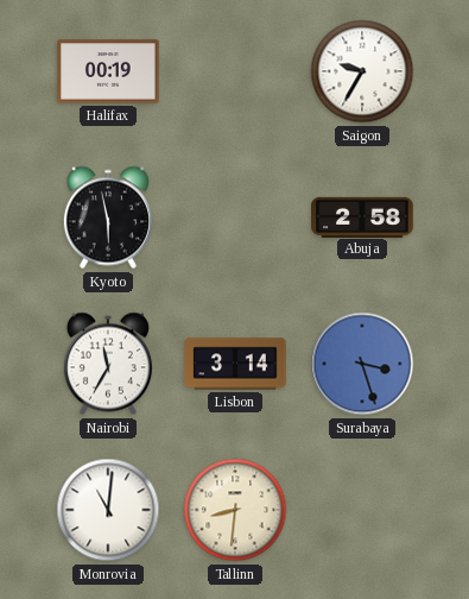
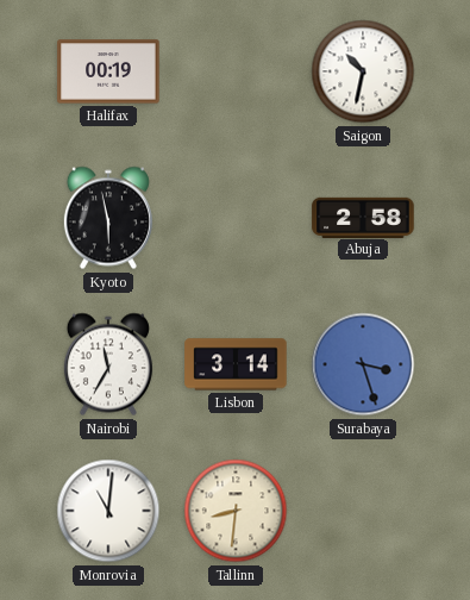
Saigon: 9:35 -> 10:32 (363, 71)
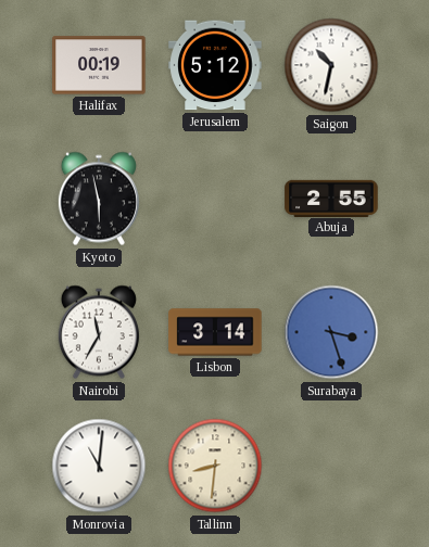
Jerusalem: none -> 5:12 (215, 65)
Abuja: 2:58 -> 2:55 (331, 198)
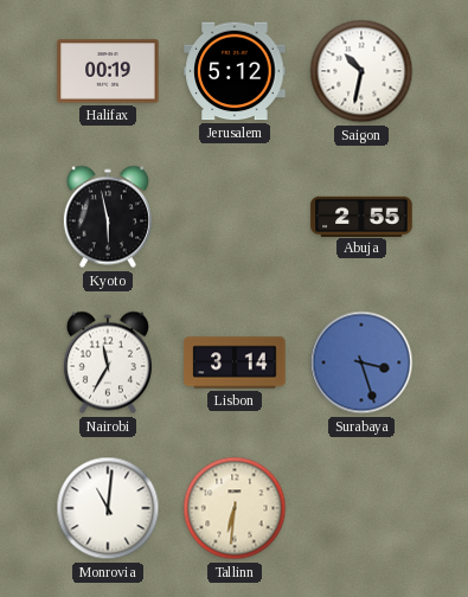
Tallinn: 8:31 -> 6:31 (235, 508)
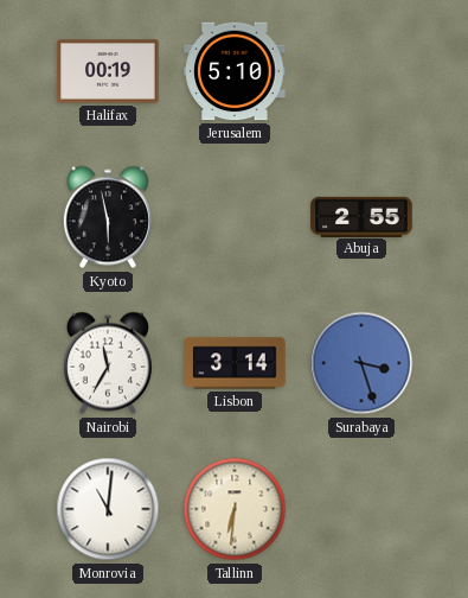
Jerusalem: 5:12 -> 5:10 (235, 71)
Saigon: 10:32 -> none (361, 71)
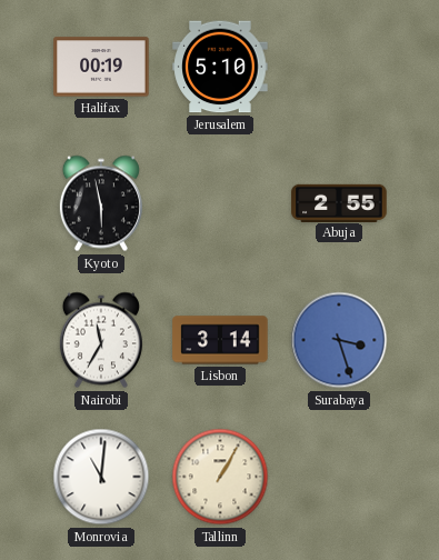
Tallinn: 6:31 -> 1:05 (220, 477)
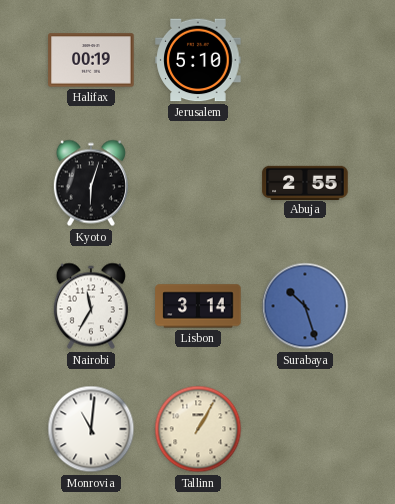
Kyoto: 5:58 -> 6:03 (91, 183)
Surabaya: 3:27 -> 10:27 (305, 306)
